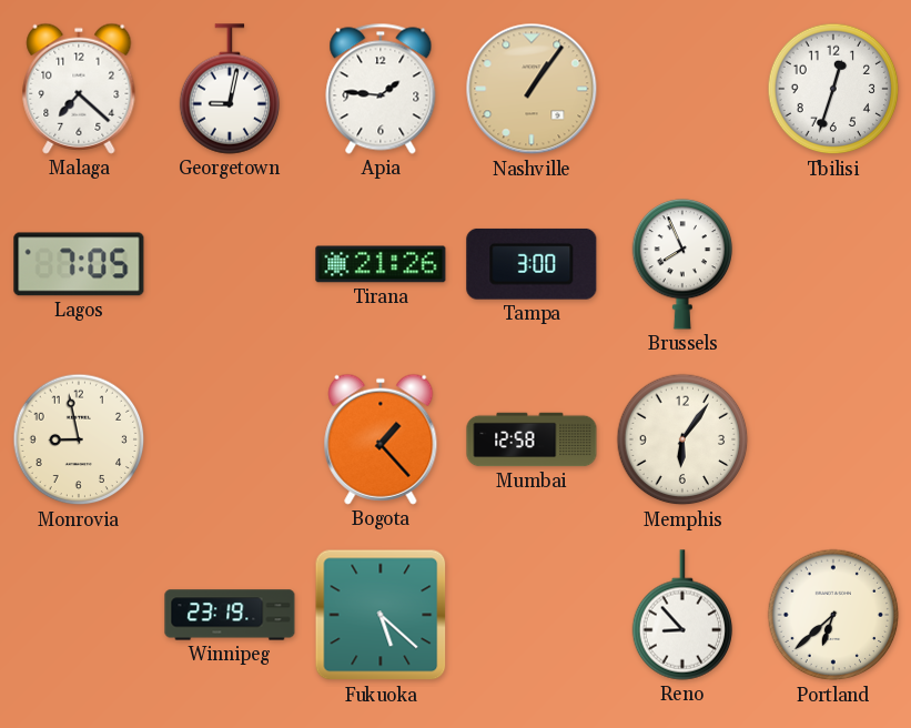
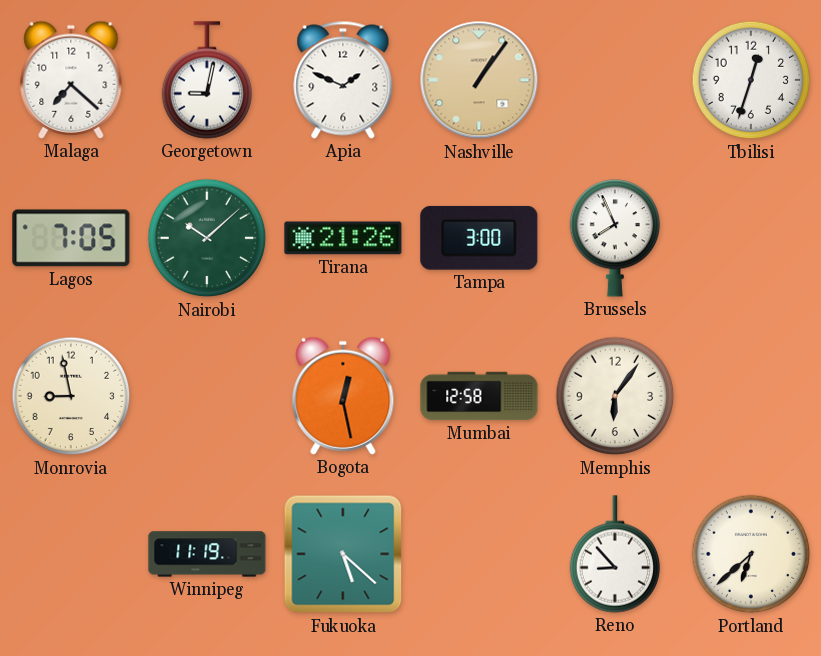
Apia: 1:46 -> 1:49 (343, 80)
Nairobi: none -> 10:08 (207, 238)
Bogota: 1:23 -> 12:28 (343, 396)
Winnipeg: 23:19 -> 11:19 (207, 554)
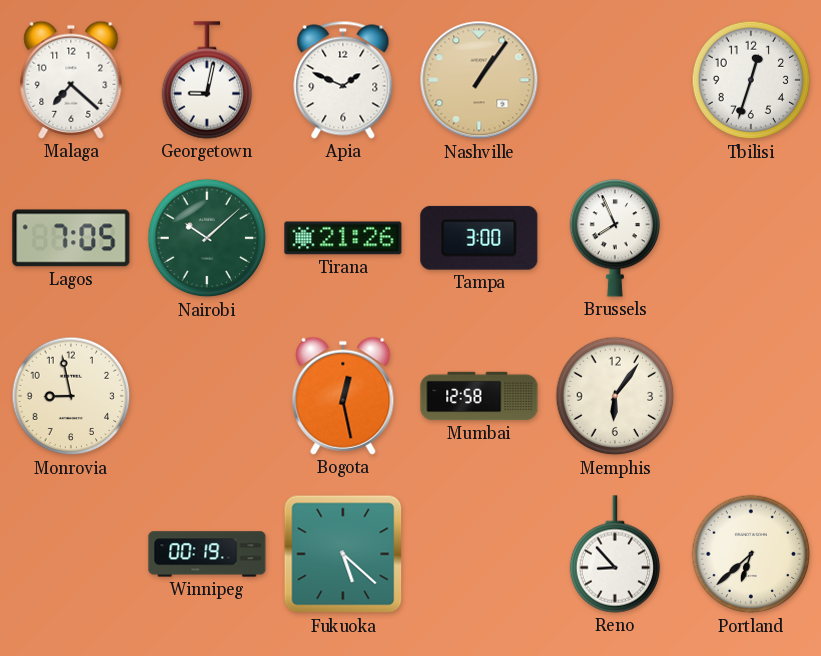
Winnipeg: 11:19 -> 00:19 (207, 554)
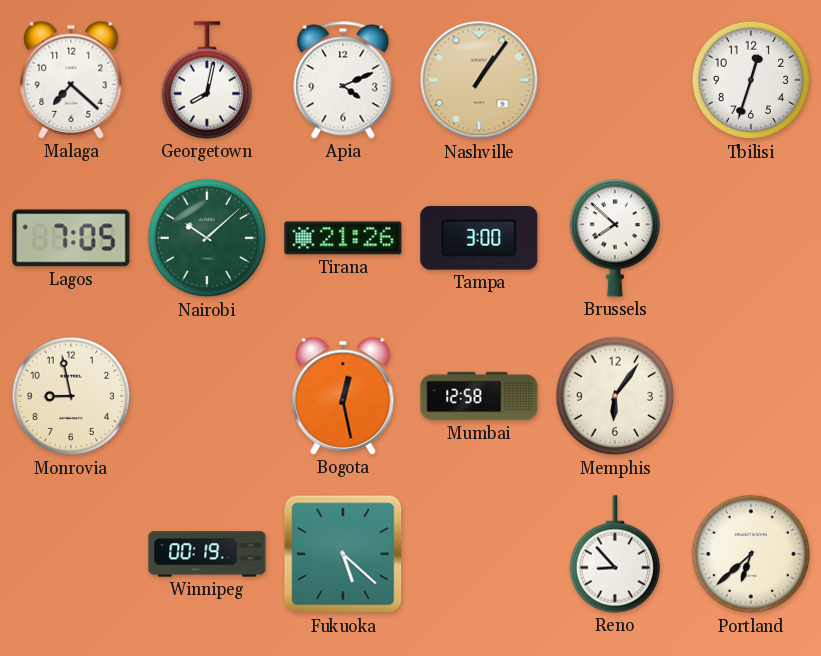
Georgetown: 9:02 -> 8:02 (207, 80)
Apia: 1:49 -> 4:11 (343, 80)
Brussels: 7:56 -> 7:52 (615, 238)
